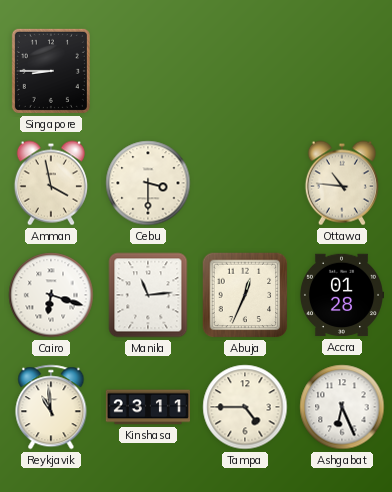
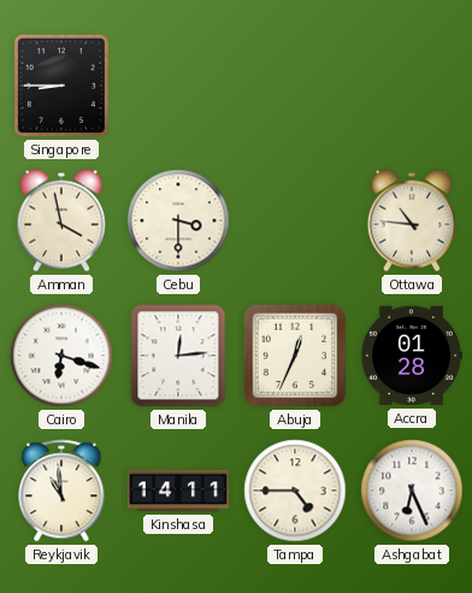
Manila: 11:14 -> 12:14 (178, 356)
Kinshasa: 23:11 -> 14:11 (177, 491)
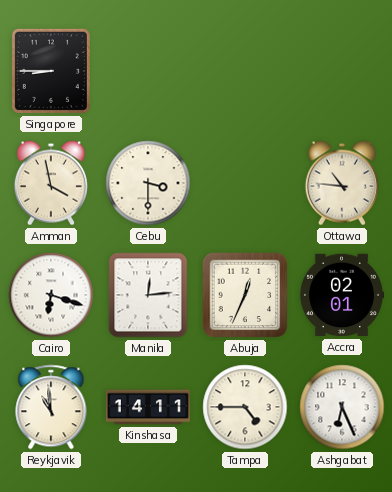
Accra: 01:28 -> 02:01 (341, 295)
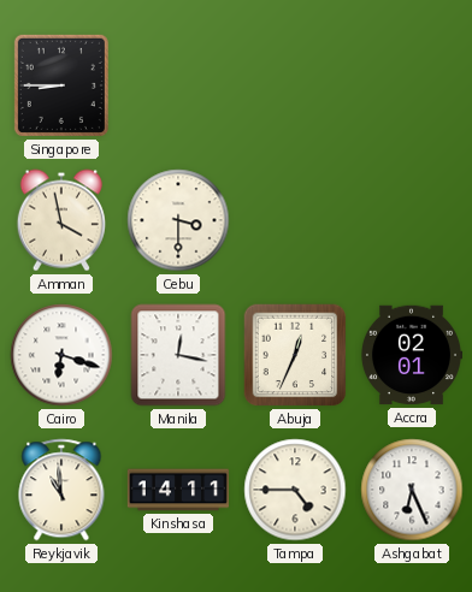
Ottawa: 10:46 -> none (342, 183)
Manila: 12:14 -> 12:17 (178, 355)
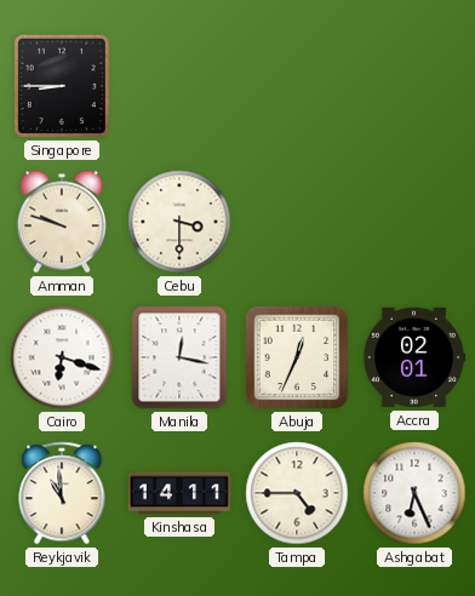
Amman: 3:58 -> 9:48 (62, 222)
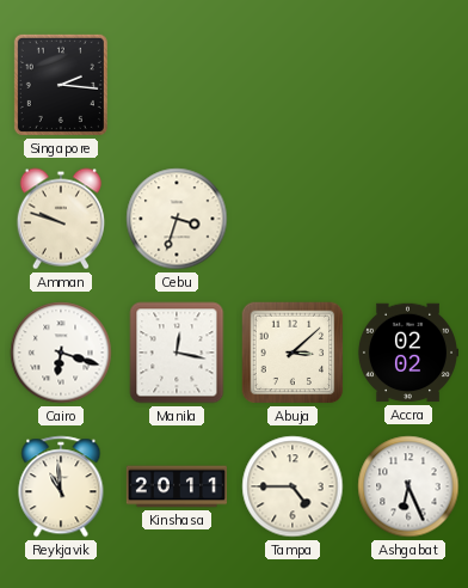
Singapore: 8:45 -> 2:16 (61, 85)
Cebu: 3:30 -> 3:33 (177, 219)
Abuja: 12:34 -> 3:08 (292, 353)
Accra: 02:01 -> 02:02 (407, 353)
Kinshasa: 14:11 -> 20:11 (176, 486)
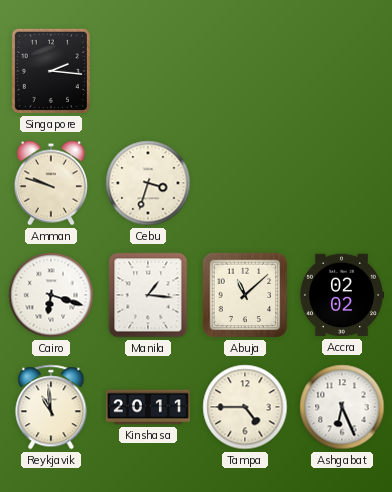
Manila: 12:17 -> 1:16 (148, 295)
Abuja: 3:08 -> 11:08 (245, 295)
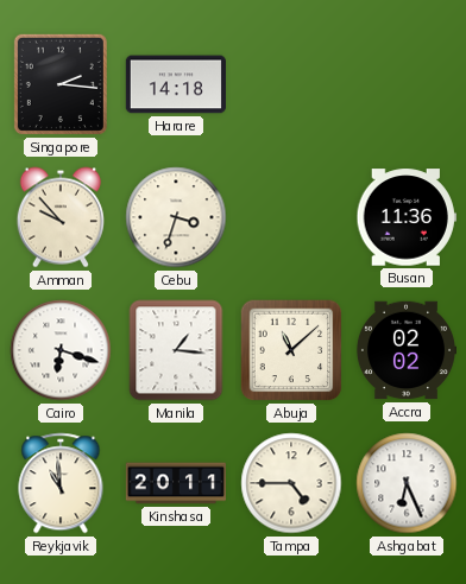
Harare: none -> 14:18 (176, 84)
Amman: 9:48 -> 9:53 (61, 217)
Busan: none -> 11:36 (407, 217)
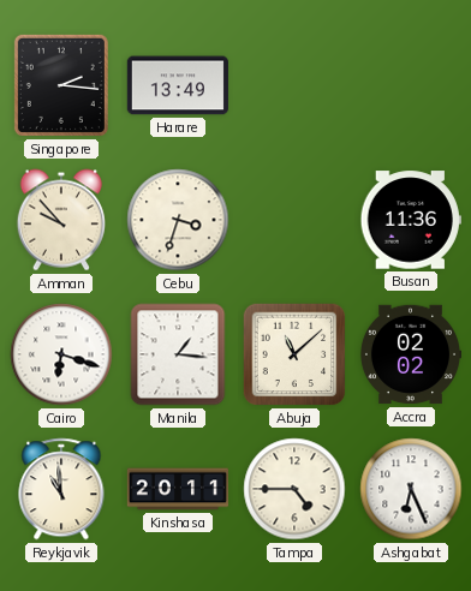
Harare: 14:18 -> 13:49 (178, 85)
